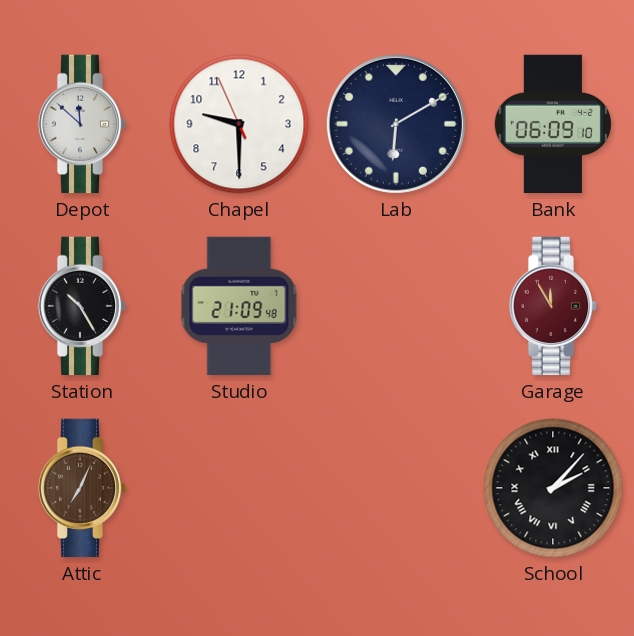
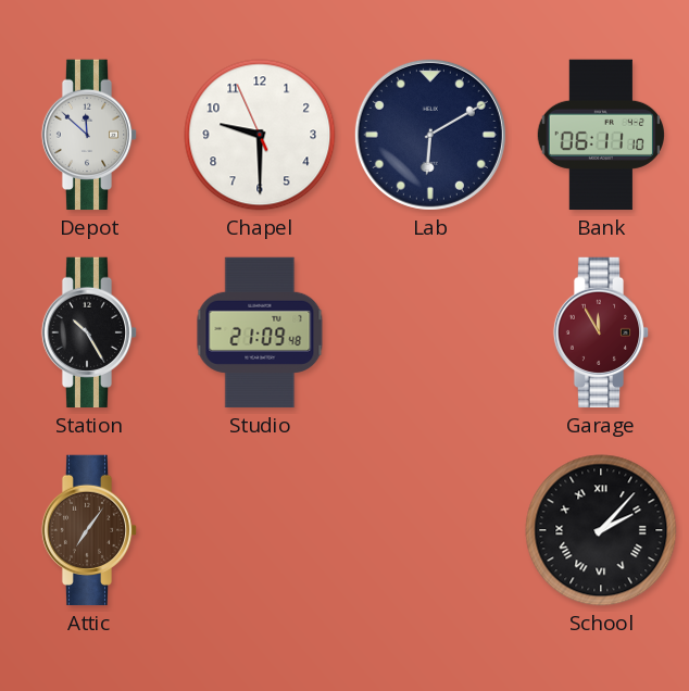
Bank: 06:09 -> 06:11 (600, 135)
Attic: 7:04 -> 7:06 (89, 530)
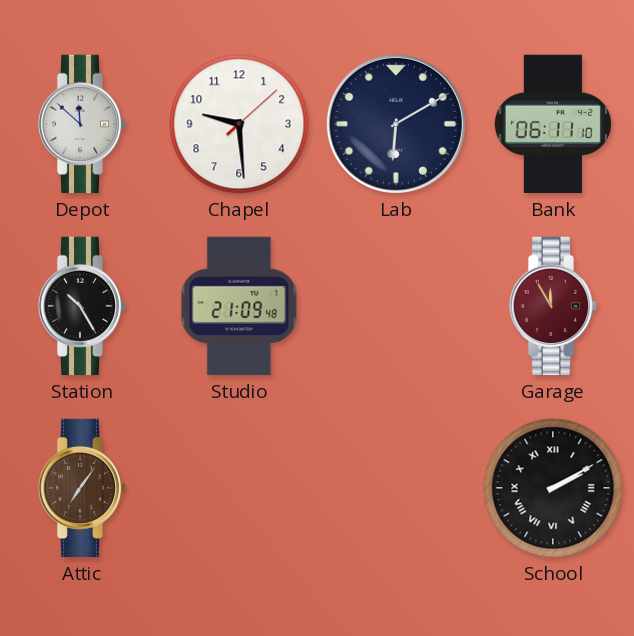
Chapel: 9:29:56 -> 9:29:08 (239, 124)
School: 2:07 -> 2:10 (553, 488)
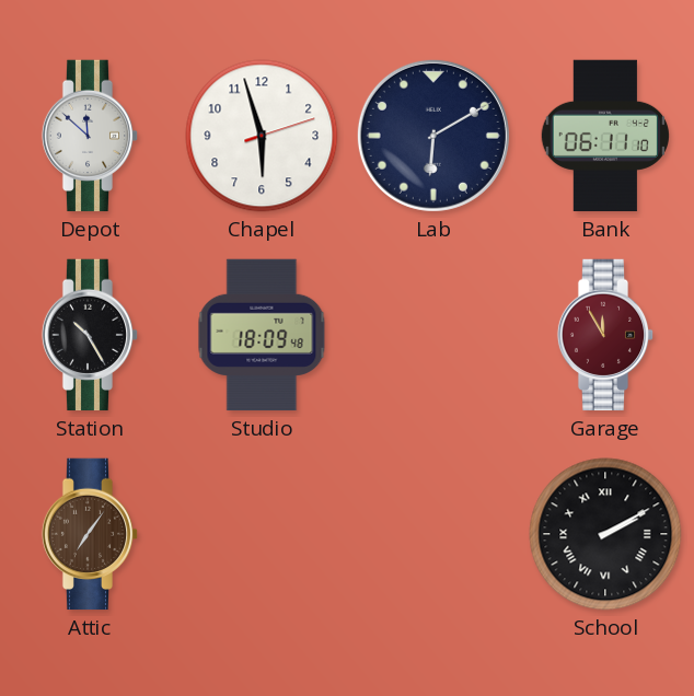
Chapel: 9:29 -> 5:57 (262, 136)
Studio: 21:09 -> 18:09 (262, 335)
